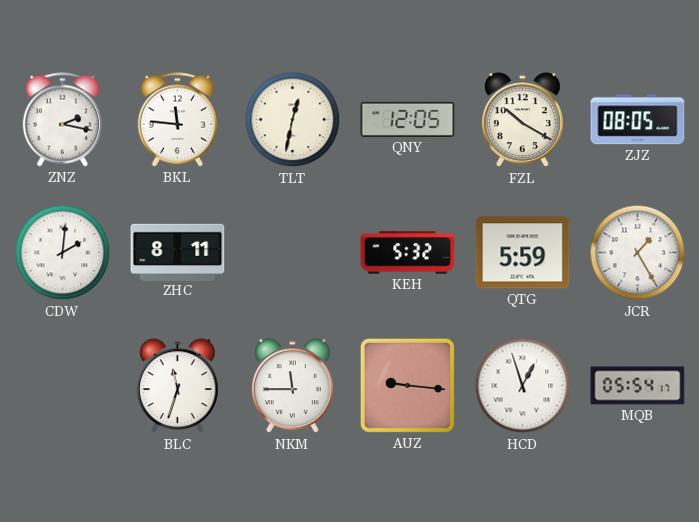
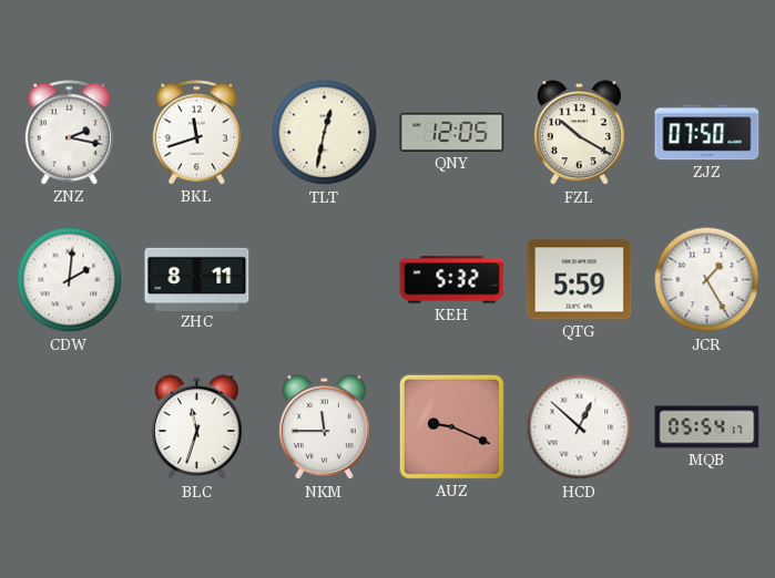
BKL: 11:46 -> 11:42 (196, 133)
ZJZ: 08:05 -> 07:50 (707, 133)
AUZ: 9:16 -> 9:19 (451, 426)
HCD: 12:57 -> 12:52 (580, 427)
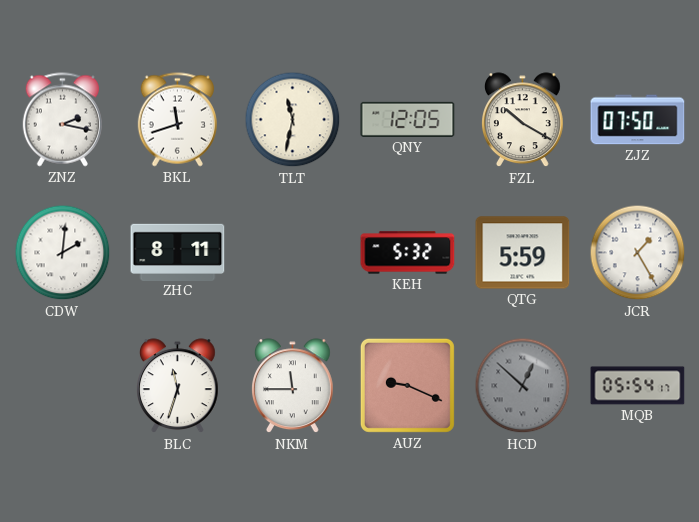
TLT: 12:32 -> 11:32 (293, 120)
HCD dial: white -> grey (523, 386)
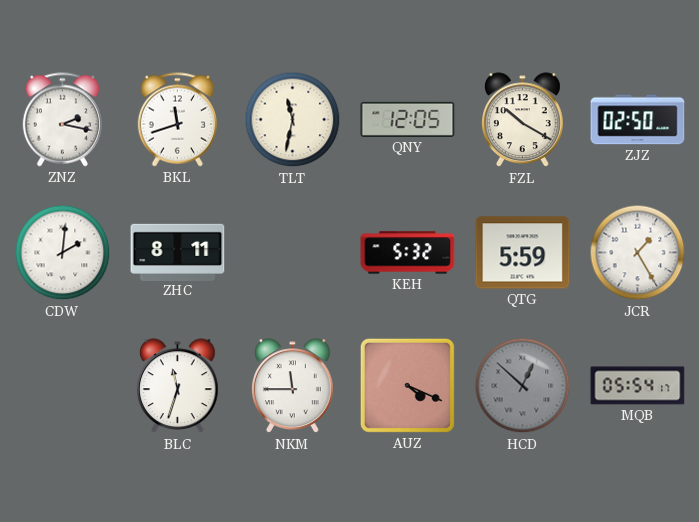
ZJZ: 07:50 -> 02:50 (638, 120)
AUZ: 9:19 -> 4:19 (407, 385)
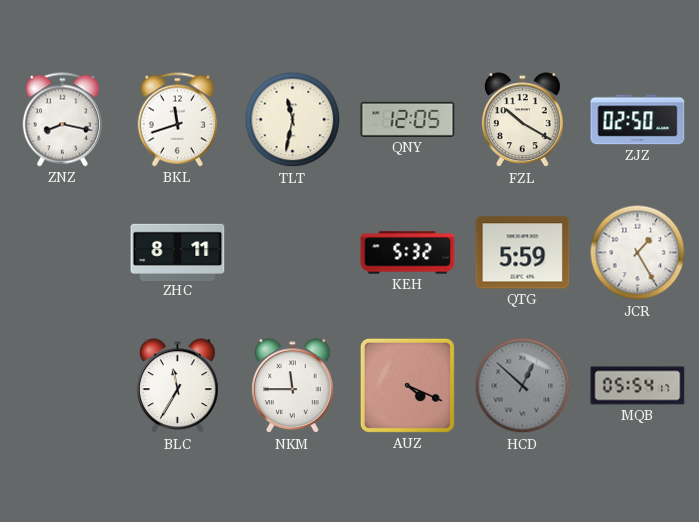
ZNZ: 2:17 -> 8:17 (62, 120)
CDW: 2:01 -> none (63, 253)
BLC: 11:33 -> 11:35 (178, 386)
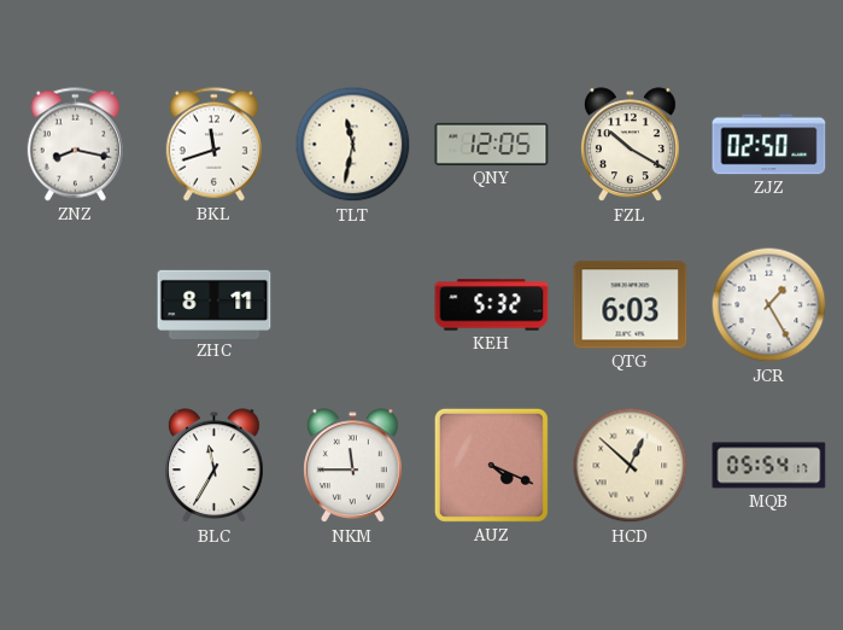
QTG: 5:59 -> 6:03 (631, 305)
HCD dial: grey -> cream (631, 466)
